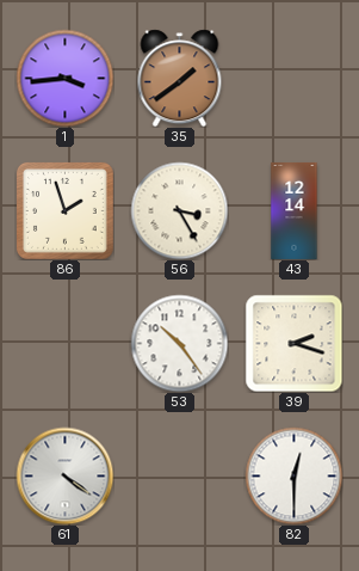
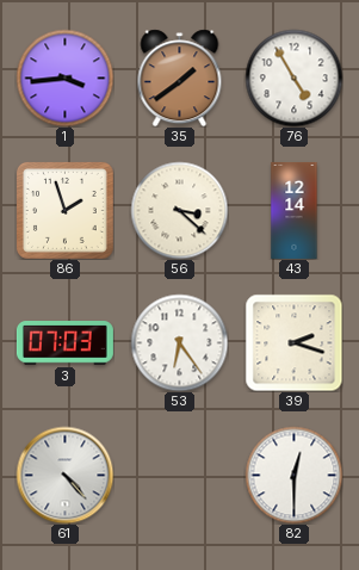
76: none -> 4:55 (293, 78)
56: 3:25 -> 3:22 (179, 210)
3: none -> 07:03 (64, 343)
53: 10:24 -> 6:24 (179, 342)
61: 4:21 -> 4:23 (64, 475)
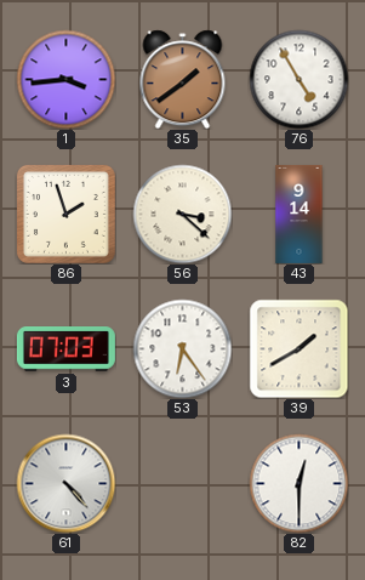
43: 12:14 -> 9:14 (300, 214)
39: 2:18 -> 1:40 (298, 348)
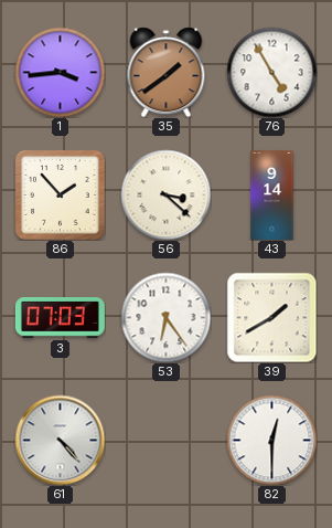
86: 1:57 -> 1:53 (60, 194)
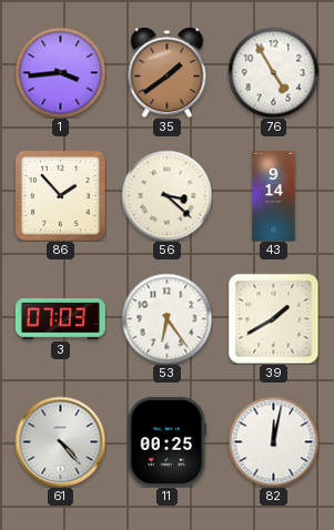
11: none -> 00:25 (168, 441)
82: 12:30 -> 12:02 (273, 441)
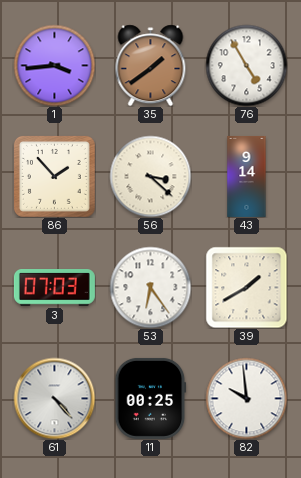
82: 12:02 -> 9:59 (246, 398)
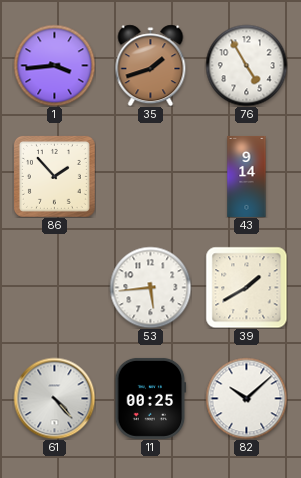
35: 1:39 -> 1:42 (151, 65)
56: 3:22 -> none (150, 176)
3: 07:03 -> none (54, 288)
53: 6:24 -> 5:44 (150, 287)
82: 9:59 -> 10:08 (246, 398)
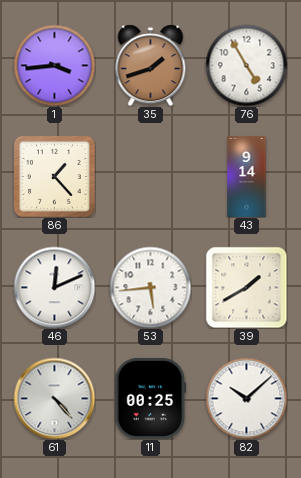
86: 1:53 -> 1:23 (54, 176)
46: none -> 12:11 (54, 287)
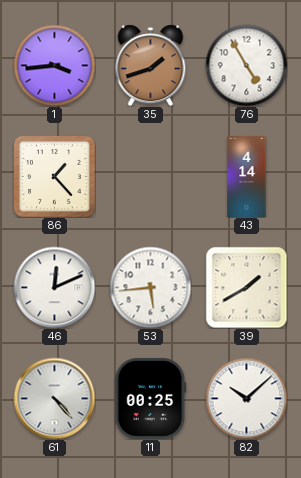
43: 9:14 -> 4:14 (247, 176)
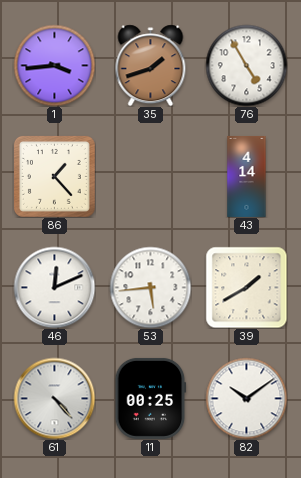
82: 10:08 -> 10:09 (246, 398)
